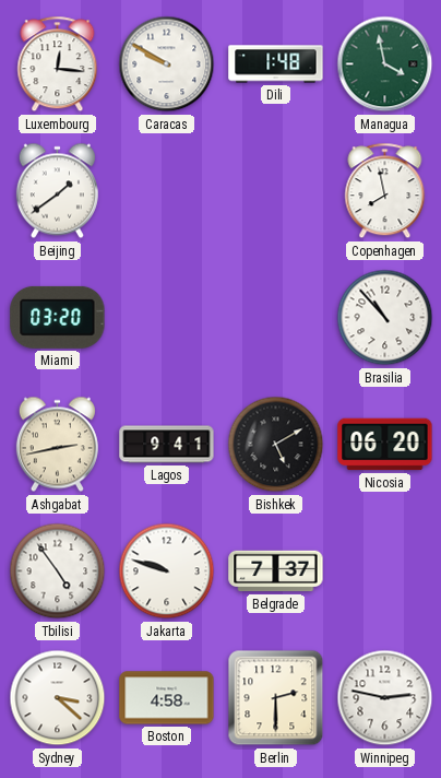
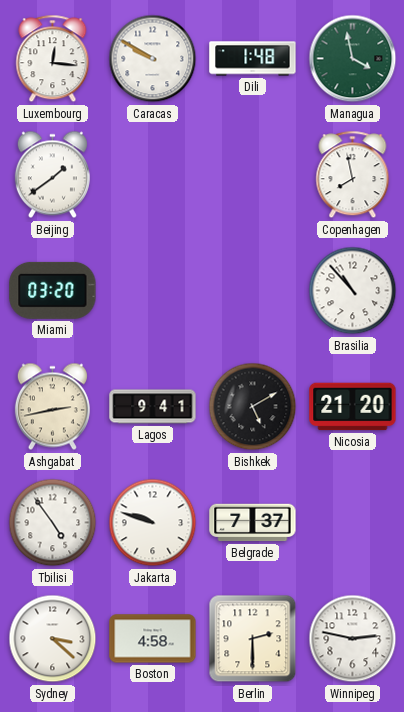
Nicosia: 06:20 -> 21:20 (353, 407)
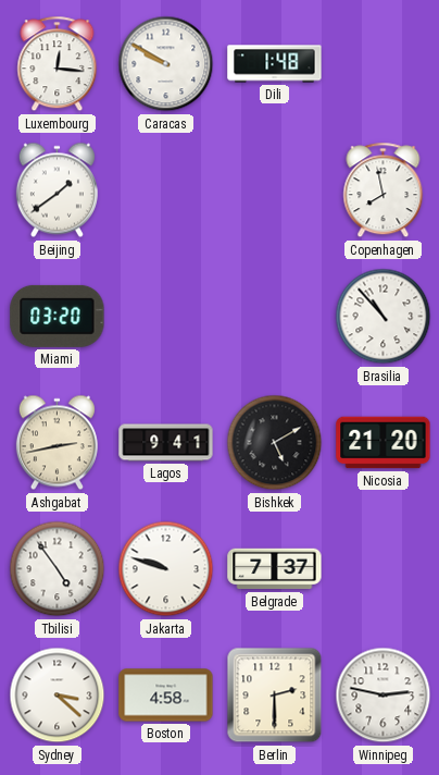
Managua: 3:58 -> none (353, 59)
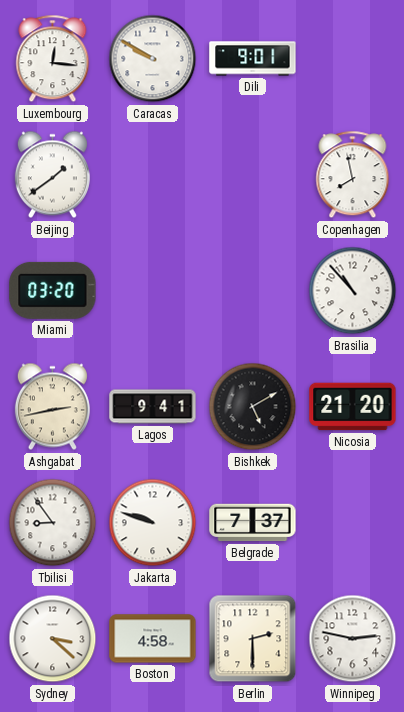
Dili: 1:48 -> 9:01 (253, 59)
Tbilisi: 4:54 -> 8:54 (53, 523)
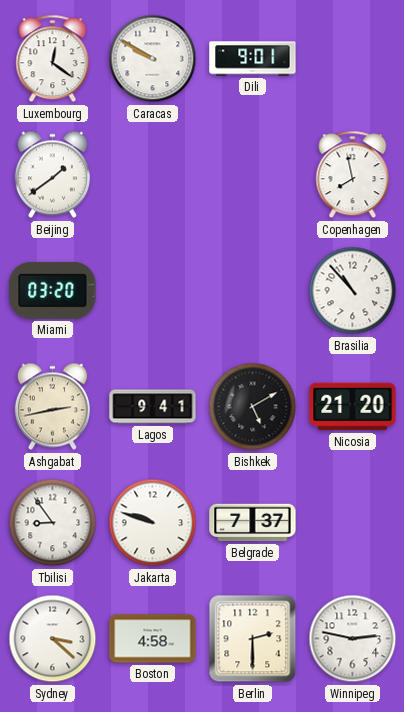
Luxembourg: 12:16 -> 12:21 (53, 59)
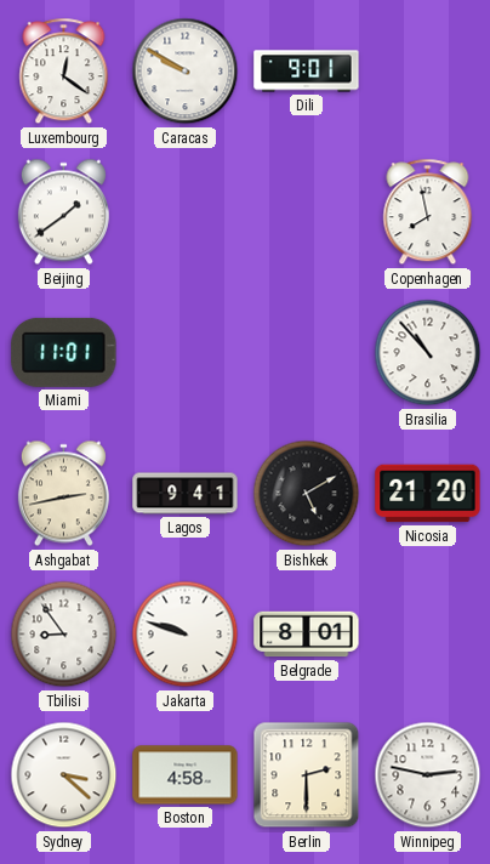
Miami: 03:20 -> 11:01 (64, 352)
Belgrade: 7:37 -> 8:01 (307, 635)
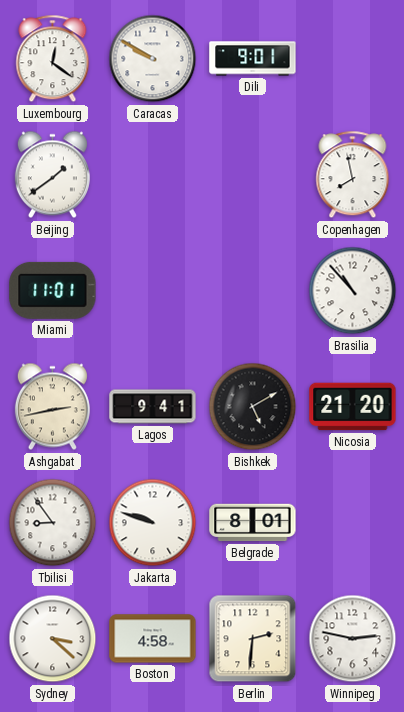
Berlin: 2:30 -> 2:31 (253, 639)
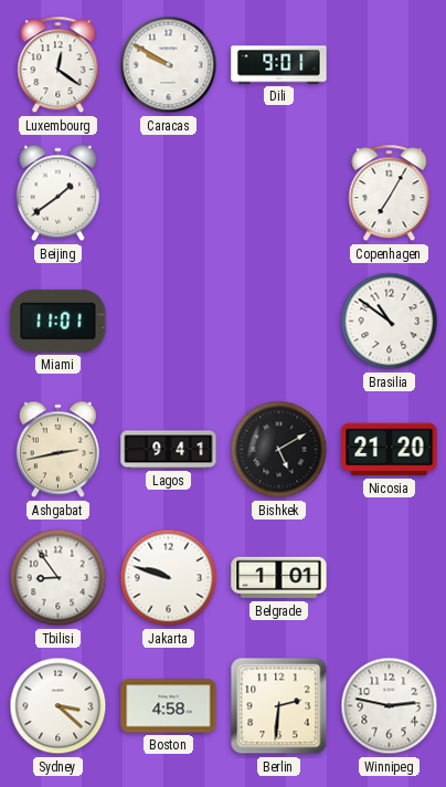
Copenhagen: 7:58 -> 7:05 (390, 193)
Brasilia: 10:53 -> 10:51 (390, 322)
Belgrade: 8:01 -> 1:01 (279, 578)
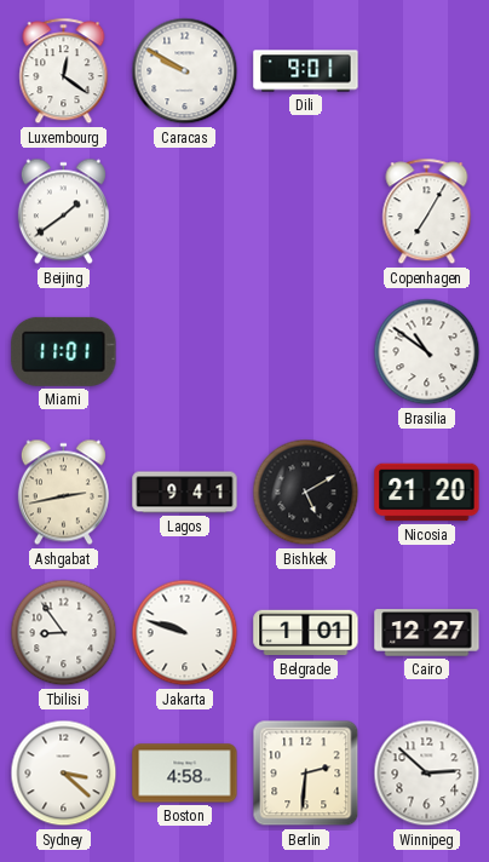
Cairo: none -> 12:27 (427, 633)
Winnipeg: 2:47 -> 2:52 (427, 774)
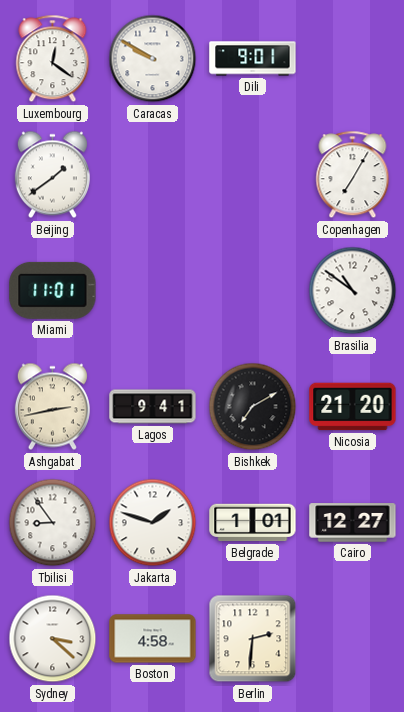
Bishkek: 5:10 -> 7:10 (253, 407)
Jakarta: 9:48 -> 1:48 (153, 523)
Winnipeg: 2:52 -> none (427, 774)
